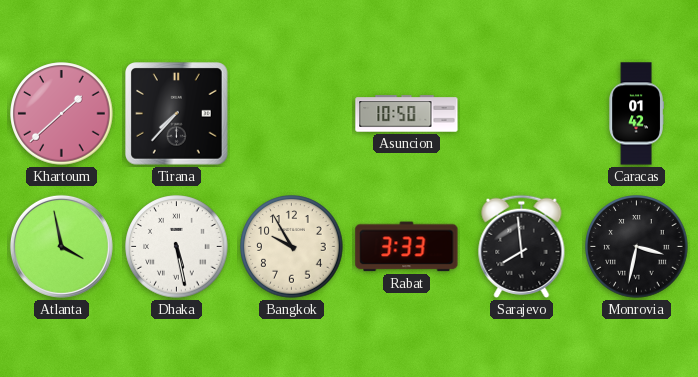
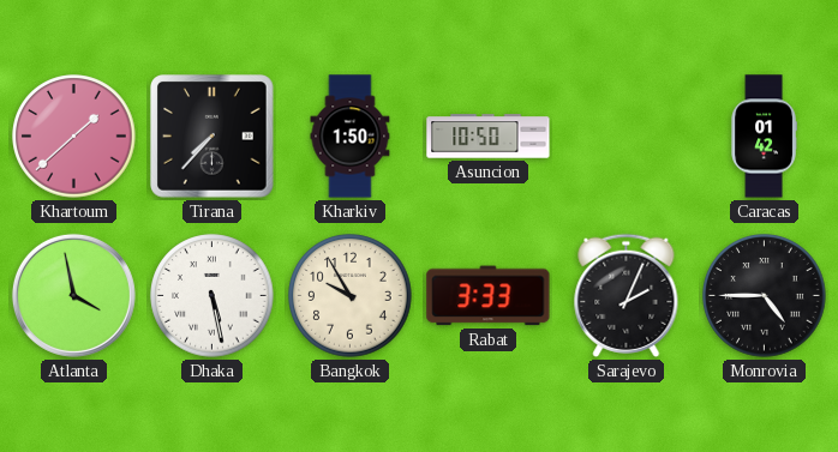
Kharkiv: none -> 1:50 (351, 137)
Sarajevo: 7:59 -> 2:04 (627, 295)
Monrovia: 3:32 -> 4:45 (765, 296)
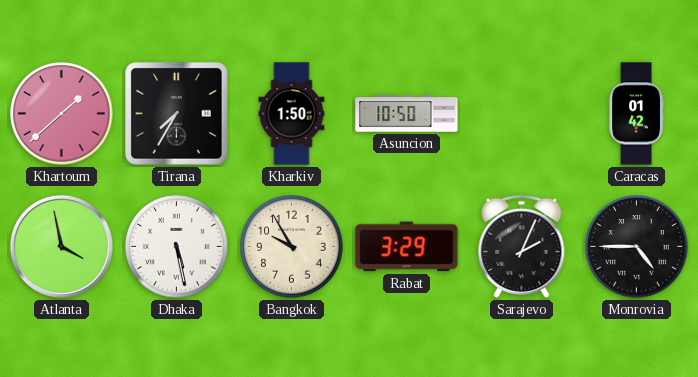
Tirana: 7:37 -> 7:35 (177, 114)
Rabat: 3:33 -> 3:29 (407, 247)
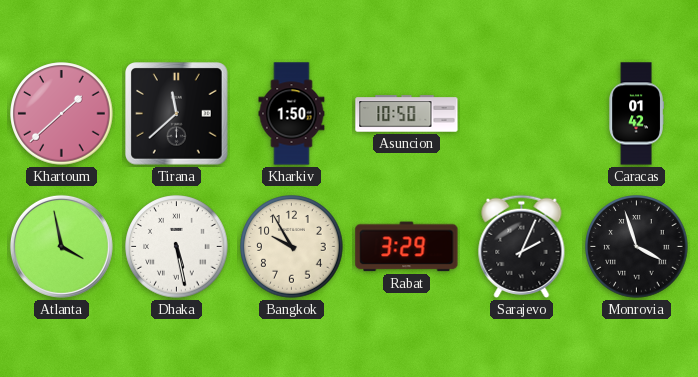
Tirana: 7:35 -> 11:38 (177, 114)
Monrovia: 4:45 -> 3:57 (637, 247)
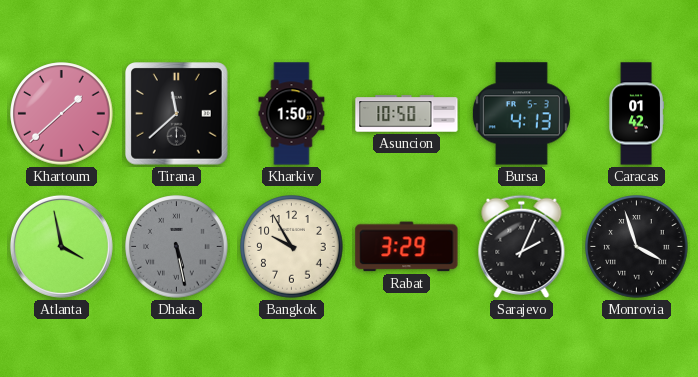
Bursa: none -> 4:13 (521, 114)
Dhaka dial: white -> grey (177, 247)
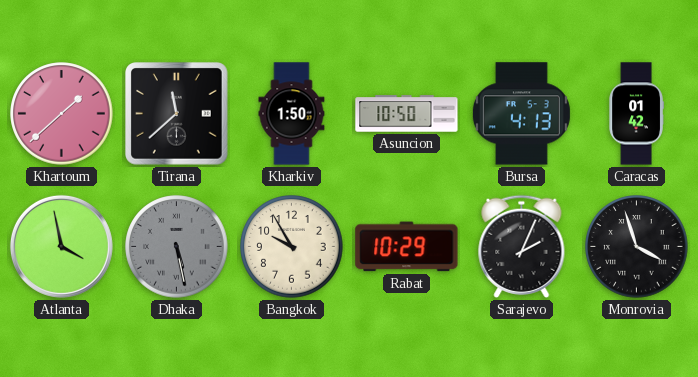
Rabat: 3:29 -> 10:29 (407, 247)
